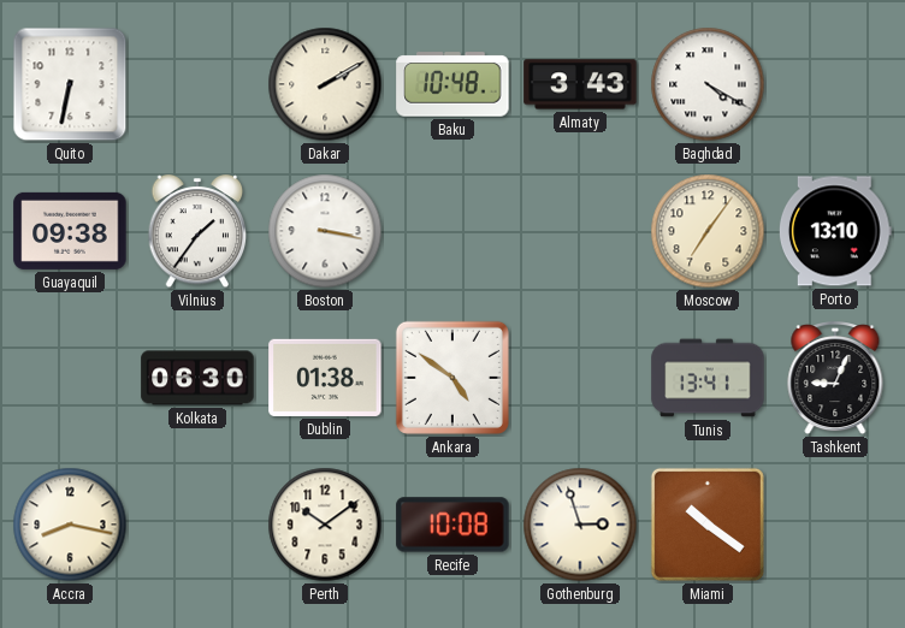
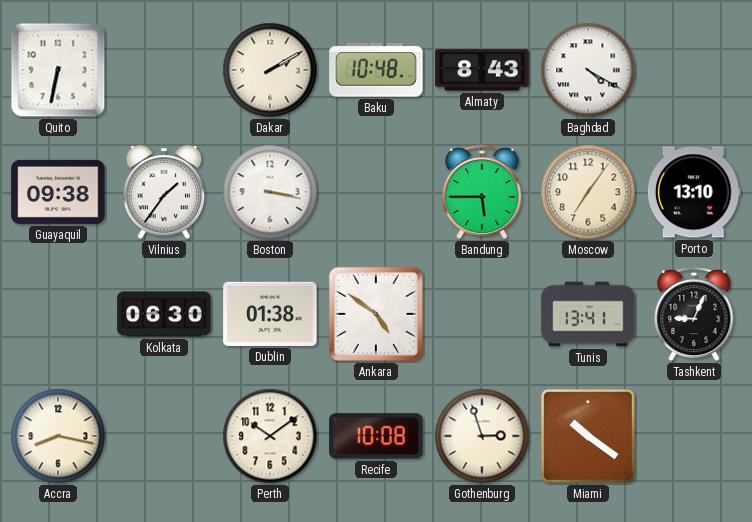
Almaty: 3:43 -> 8:43 (482, 70)
Bandung: none -> 5:45 (482, 193)
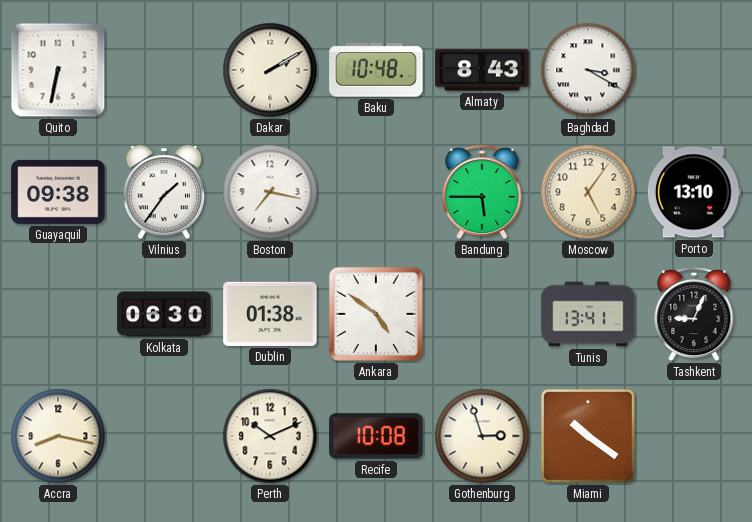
Baghdad: 4:20 -> 3:20 (588, 70)
Boston: 3:17 -> 7:17 (270, 192)
Moscow: 7:06 -> 5:06 (588, 192)
Perth: 10:09 -> 10:11 (270, 436)
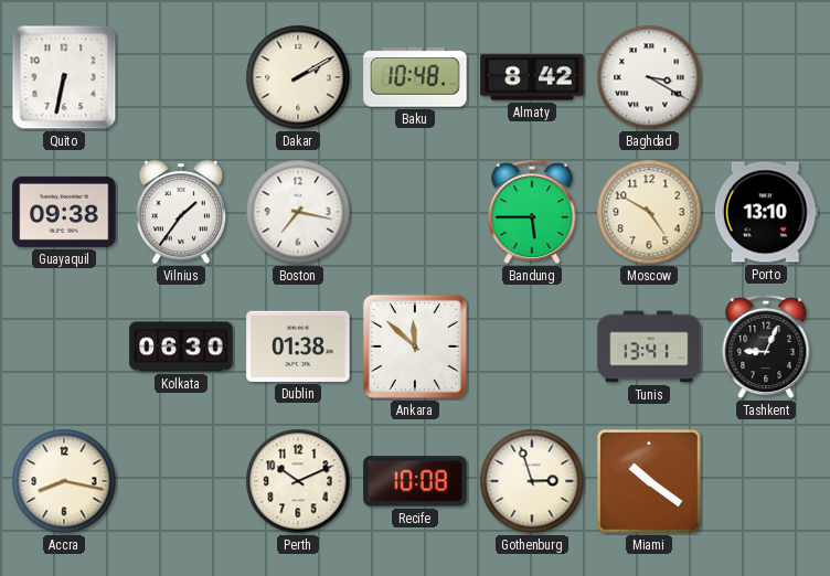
Almaty: 8:43 -> 8:42 (532, 77)
Moscow: 5:06 -> 4:50 (649, 212)
Ankara: 4:51 -> 11:52 (415, 346)
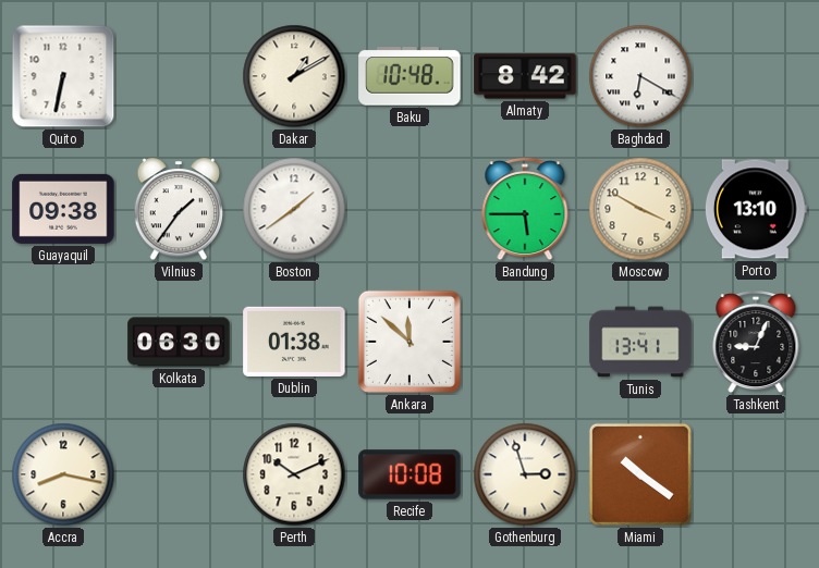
Dakar: 2:10 -> 1:10 (294, 76)
Baghdad: 3:20 -> 6:20 (640, 76)
Boston: 7:17 -> 1:39 (294, 209)
Moscow: 4:50 -> 3:50 (640, 209)
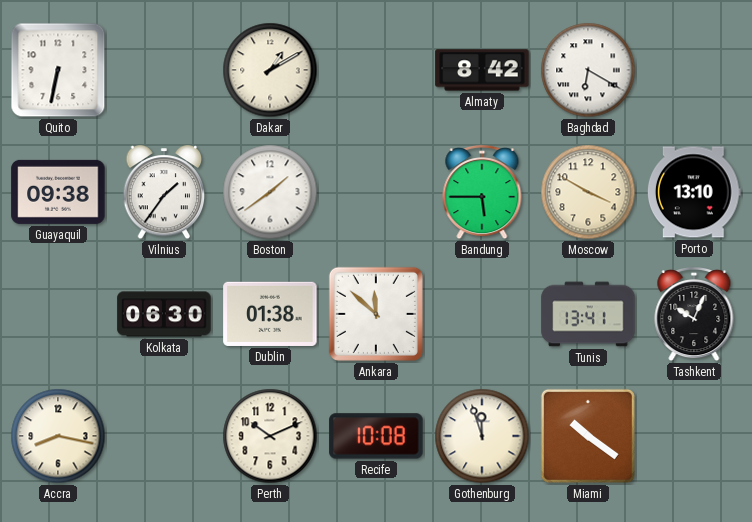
Baku: 10:48 -> none (409, 76)
Tashkent: 9:04 -> 10:04 (694, 315)
Gothenburg: 2:57 -> 11:57 (482, 436)
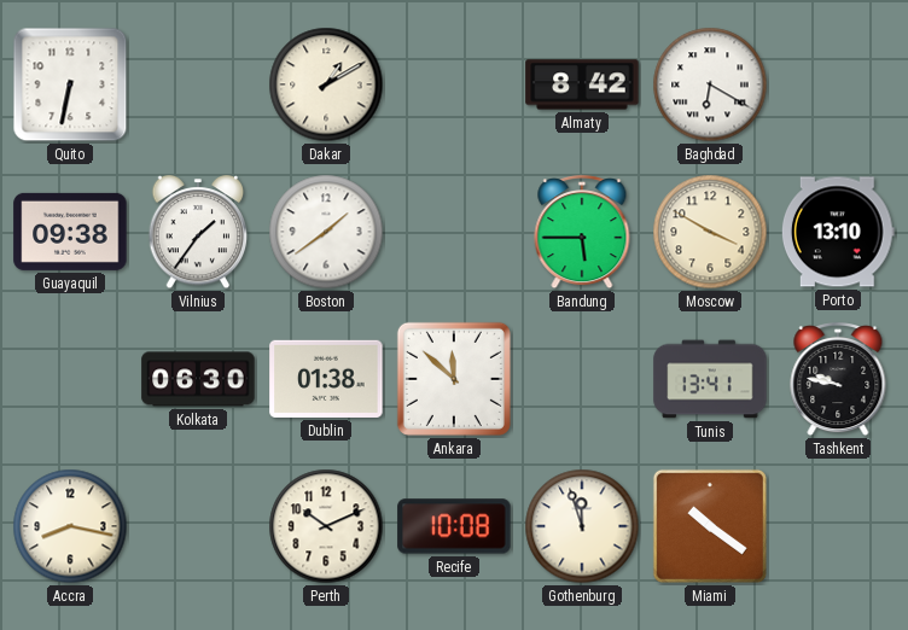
Tashkent: 10:04 -> 9:47 (838, 380)
